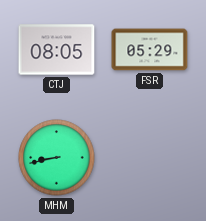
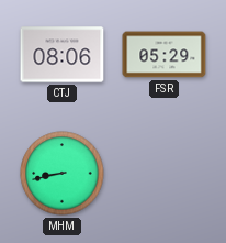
CTJ: 08:05 -> 08:06 (63, 55)
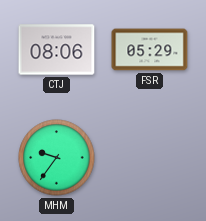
MHM: 8:43 -> 9:36 (57, 158)
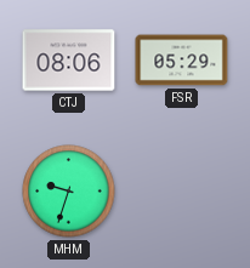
MHM: 9:36 -> 9:33 (69, 192)
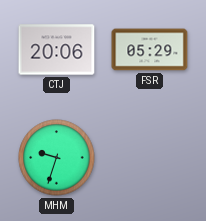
CTJ: 08:06 -> 20:06 (57, 50)
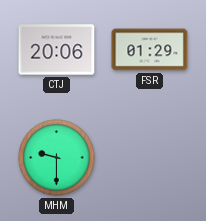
FSR: 05:29 -> 01:29 (150, 50)
MHM: 9:33 -> 9:30 (57, 158)
